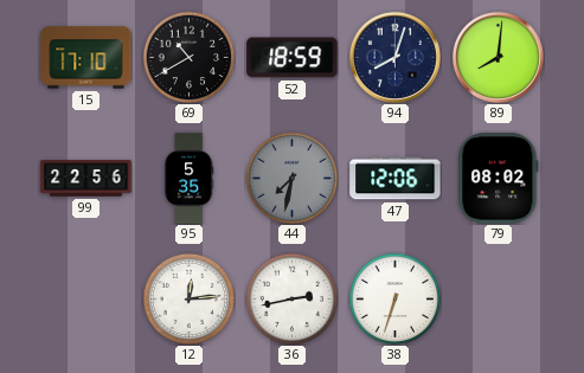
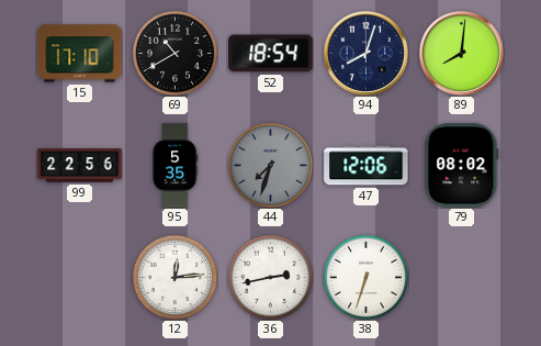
52: 18:59 -> 18:54 (271, 54)
44: 7:32 -> 7:33 (270, 165)
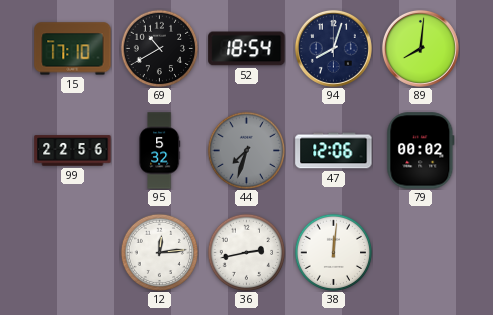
95: 5:35 -> 5:32 (160, 151)
79: 08:02 -> 00:02 (421, 151)
38: 6:33 -> 12:01 (333, 252)
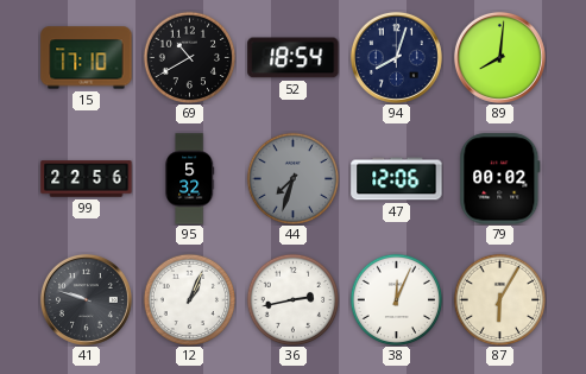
41: none -> 9:48 (86, 299)
12: 12:14 -> 1:04 (189, 299)
38: 12:01 -> 12:04 (396, 299)
87: none -> 6:05 (499, 299)
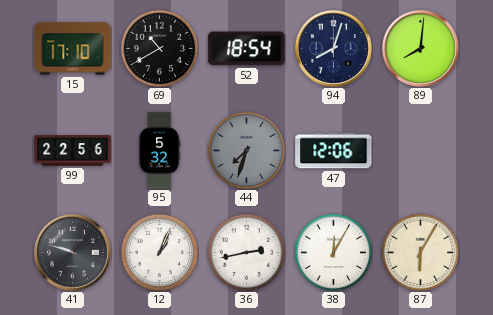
79: 00:02 -> none (500, 179)
38: 12:04 -> 12:05 (333, 252)
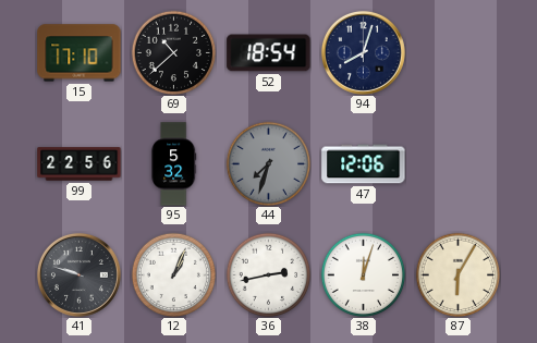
69: 10:40 -> 10:38 (173, 52)
89: 8:01 -> none (420, 48)
38: 12:05 -> 12:03 (363, 274)
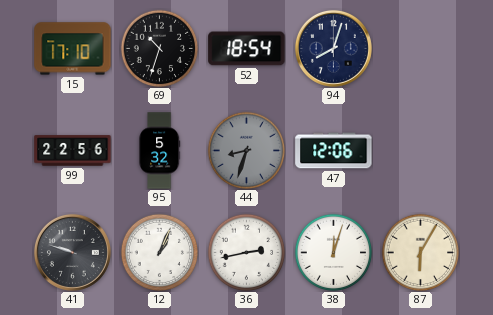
69: 10:38 -> 10:33 (159, 48)
44: 7:33 -> 8:33 (246, 150)
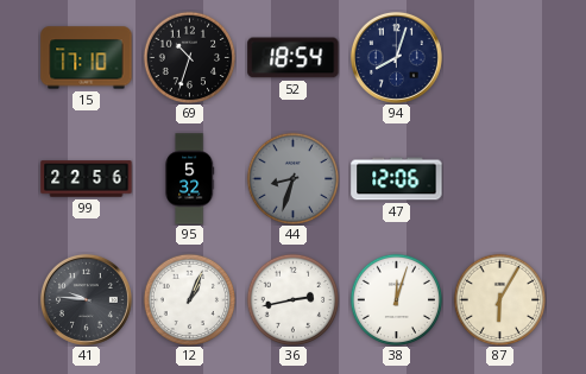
41: 9:48 -> 9:46 (86, 299)
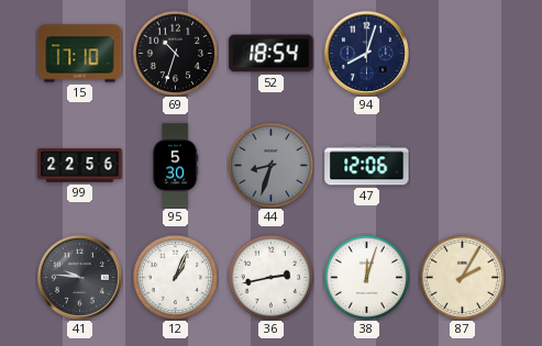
95: 5:32 -> 5:30 (176, 166)
87: 6:05 -> 2:05 (462, 277)
